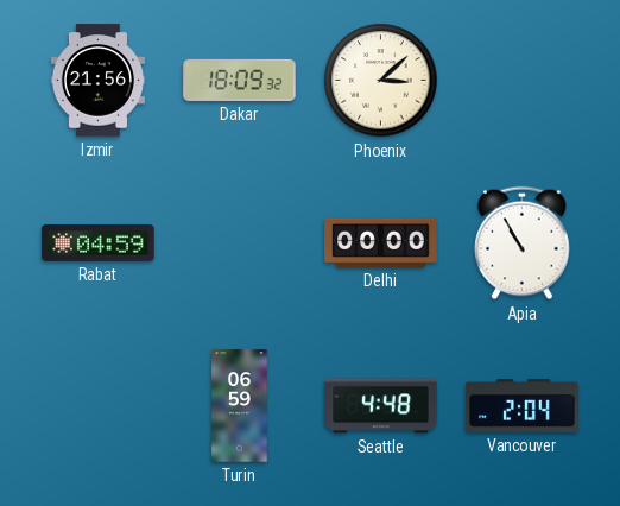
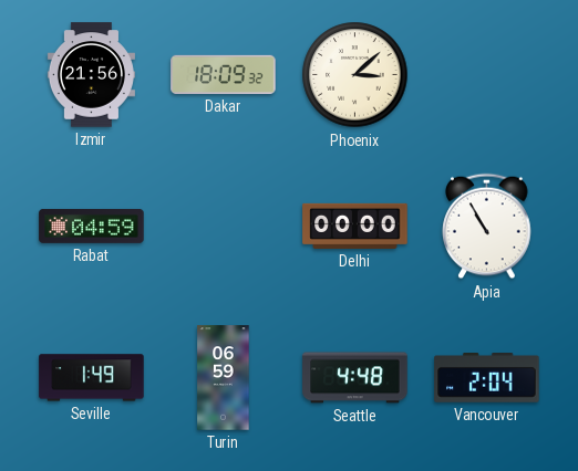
Seville: none -> 1:49 (92, 378)
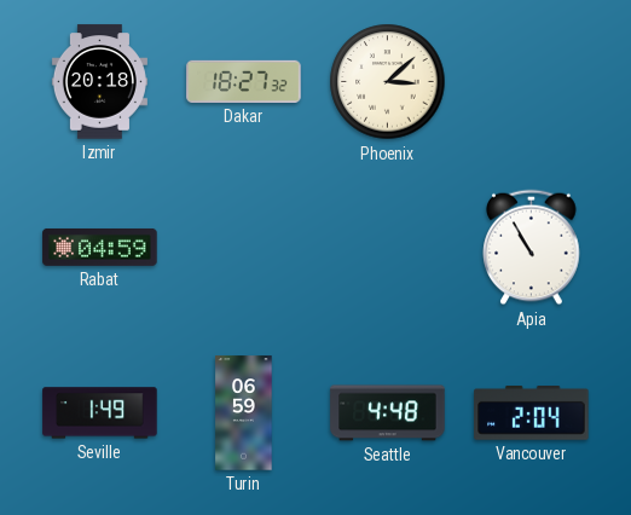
Izmir: 21:56 -> 20:18 (99, 82)
Dakar: 18:09 -> 18:27 (244, 81)
Delhi: 00:00 -> none (355, 226)
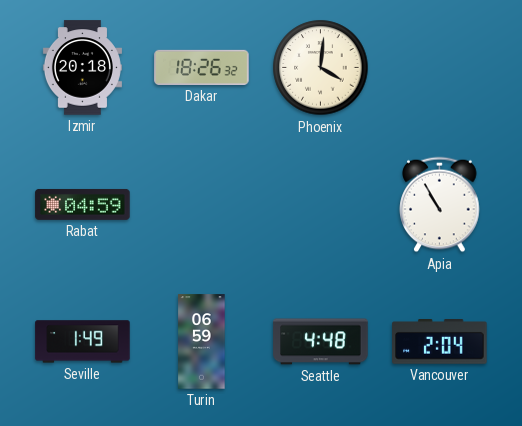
Dakar: 18:27 -> 18:26 (202, 67)
Phoenix: 3:08 -> 4:01 (321, 68)
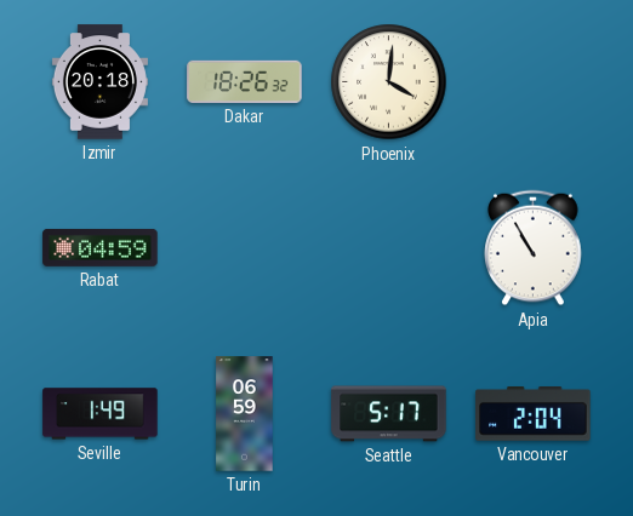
Seattle: 4:48 -> 5:17 (389, 414)
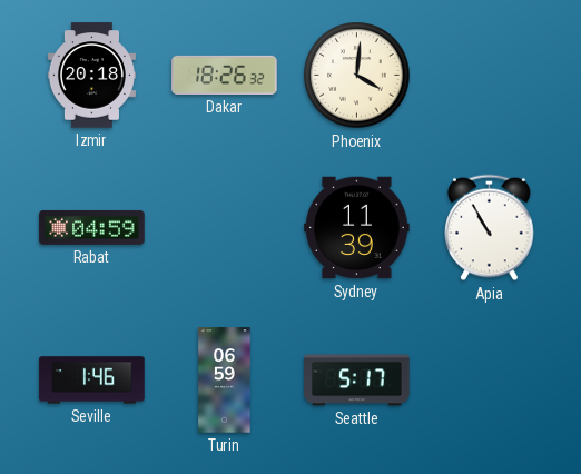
Sydney: none -> 11:39 (357, 228)
Seville: 1:49 -> 1:46 (92, 381)
Vancouver: 2:04 -> none (534, 414)
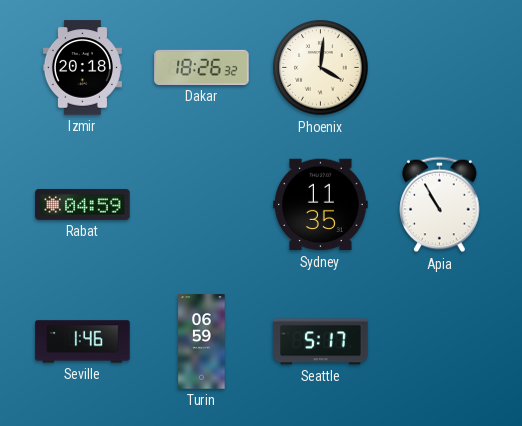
Sydney: 11:39 -> 11:35 (321, 205)
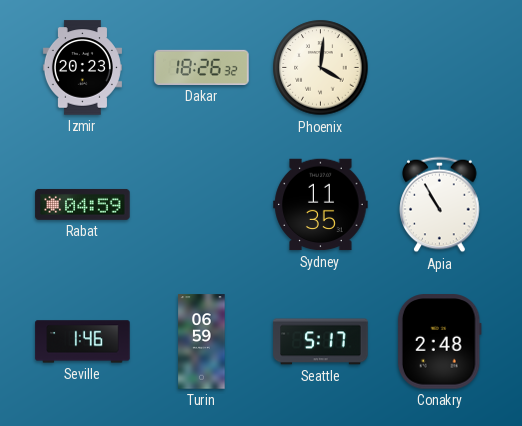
Izmir: 20:18 -> 20:23 (82, 68)
Conakry: none -> 2:48 (439, 342)
